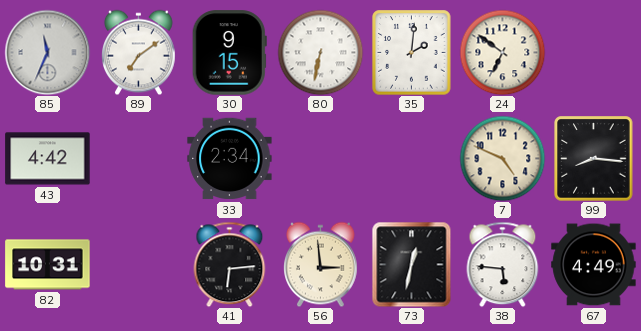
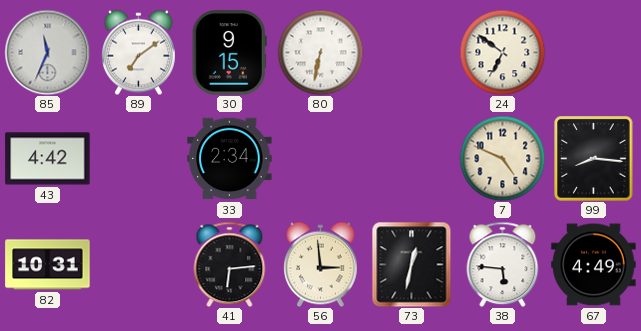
35: 2:01 -> none (412, 53)
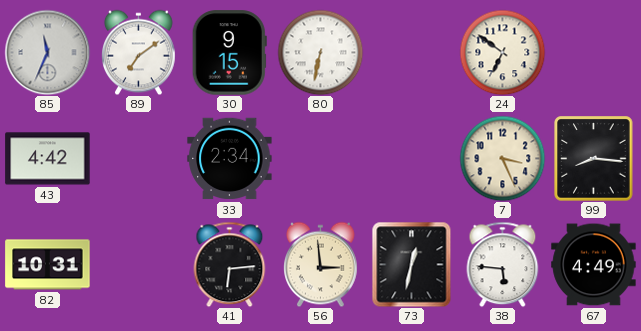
7: 4:49 -> 3:26 (502, 158)
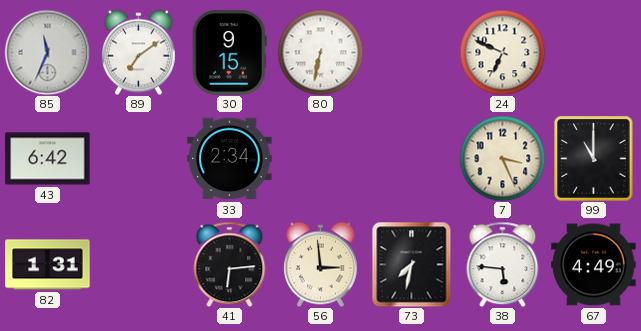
24: 6:51 -> 6:49 (502, 52)
43: 4:42 -> 6:42 (48, 159)
99: 8:16 -> 11:00 (594, 159)
82: 10:31 -> 1:31 (48, 265)
73: 12:32 -> 7:32 (412, 264)
